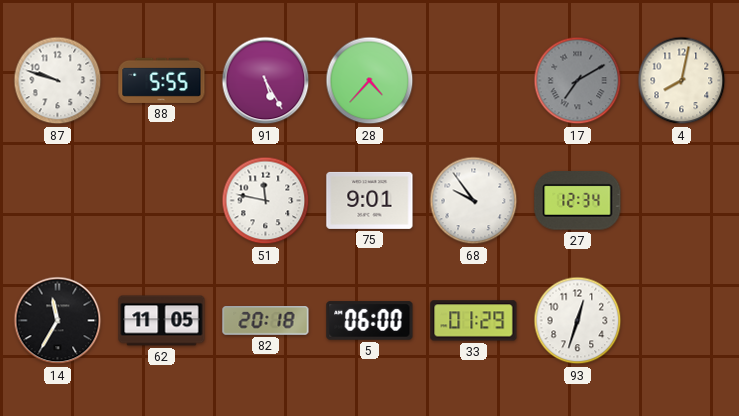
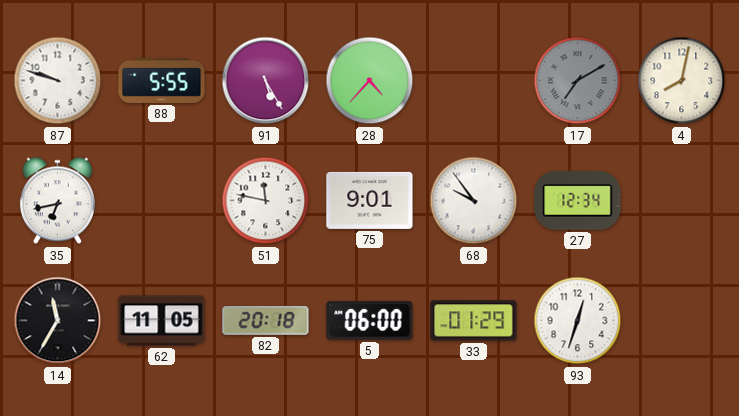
35: none -> 6:43 (57, 201)
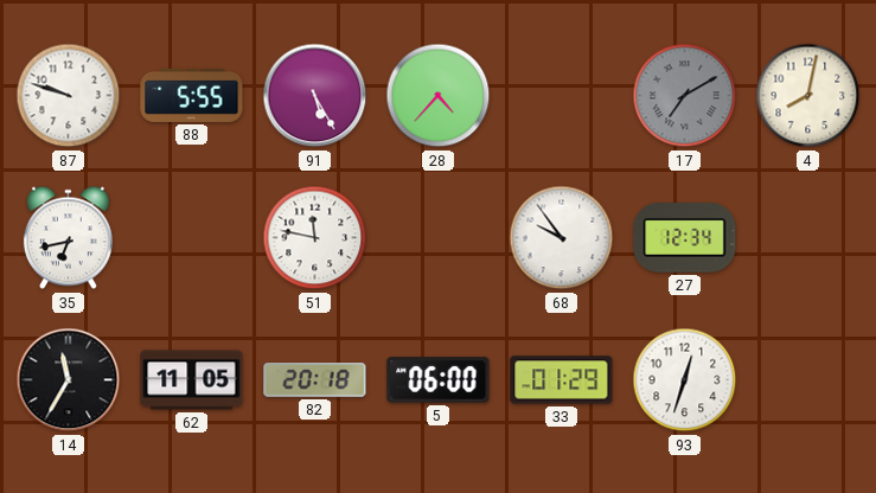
75: 9:01 -> none (370, 200)
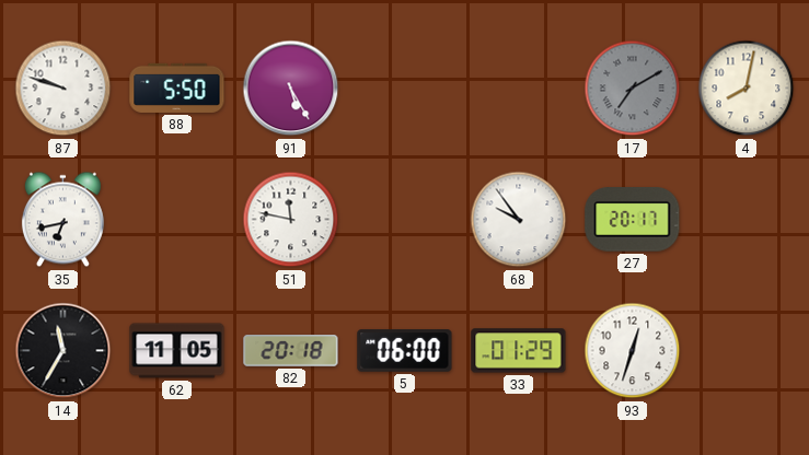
88: 5:55 -> 5:50 (177, 87)
28: 4:37 -> none (439, 96)
27: 12:34 -> 20:17 (633, 220)
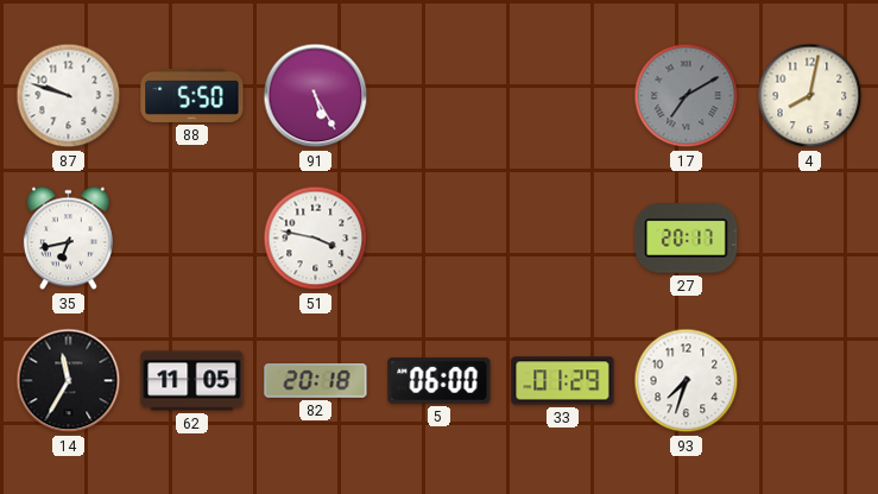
51: 11:47 -> 3:47 (316, 239)
68: 9:54 -> none (519, 220)
93: 12:33 -> 7:33 (687, 381)
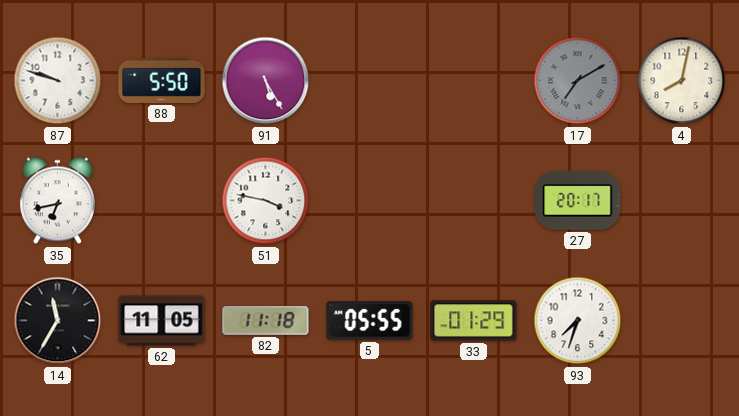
82: 20:18 -> 11:18 (266, 321)
5: 06:00 -> 05:55 (370, 321)
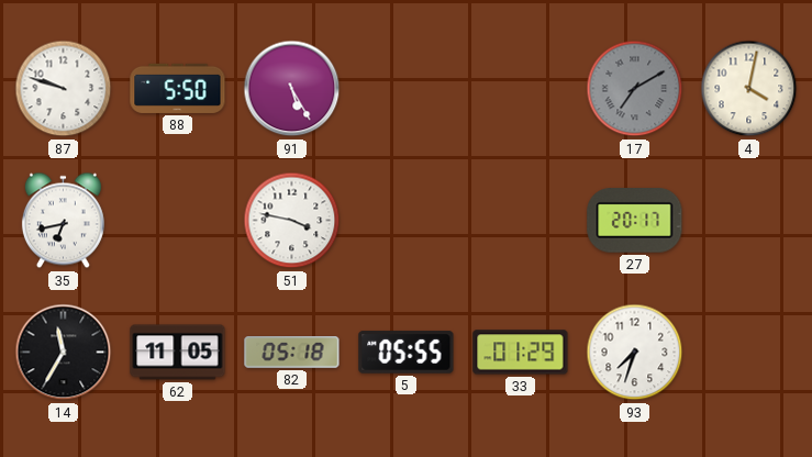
4: 8:02 -> 4:02 (749, 89)
82: 11:18 -> 05:18 (292, 353)
